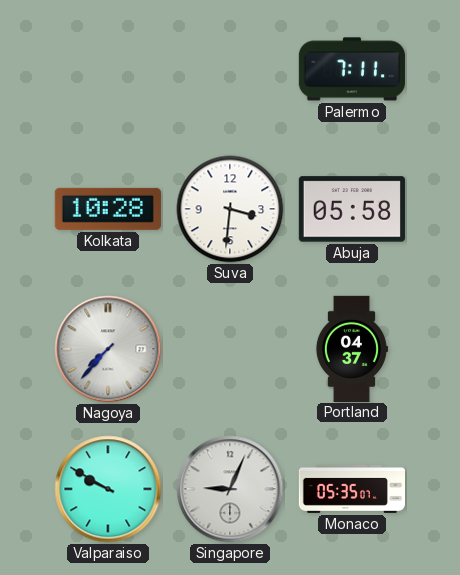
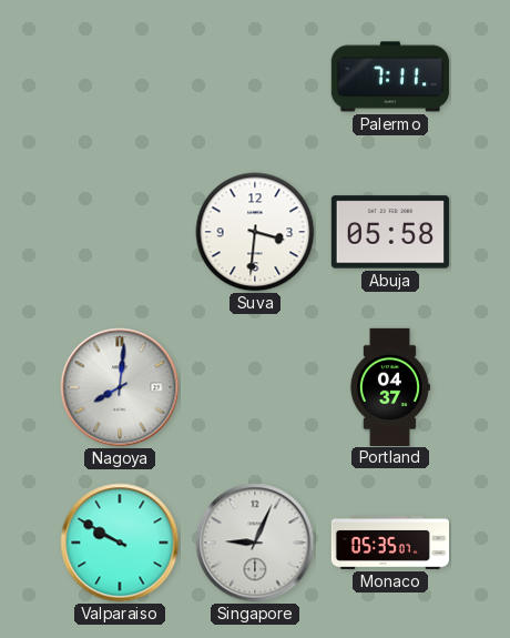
Kolkata: 10:28 -> none (108, 209)
Nagoya: 7:37 -> 8:01 (120, 387)
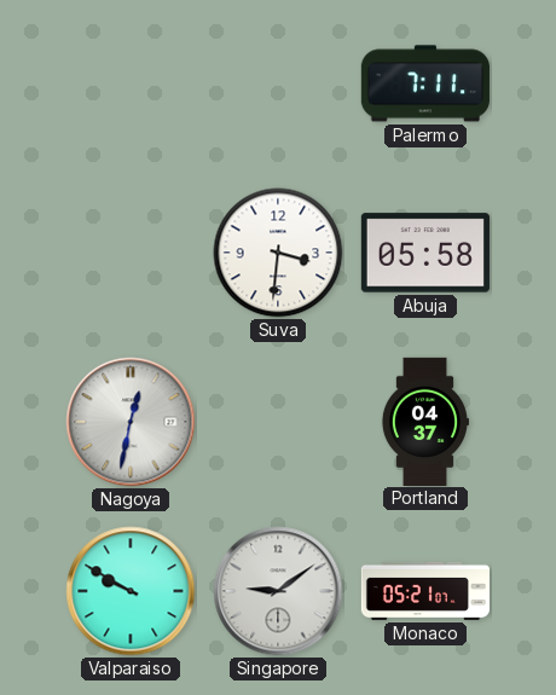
Nagoya: 8:01 -> 12:32 (131, 422)
Singapore: 9:04 -> 9:09 (278, 591)
Monaco: 05:35 -> 05:21 (424, 591)
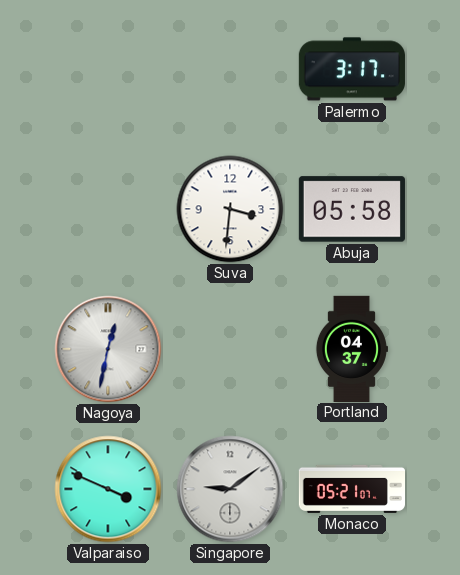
Palermo: 7:11 -> 3:17 (352, 69)
Valparaiso: 9:50 -> 3:49 (108, 489)
